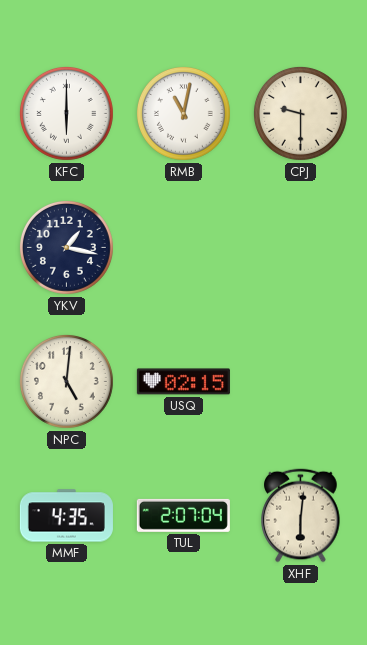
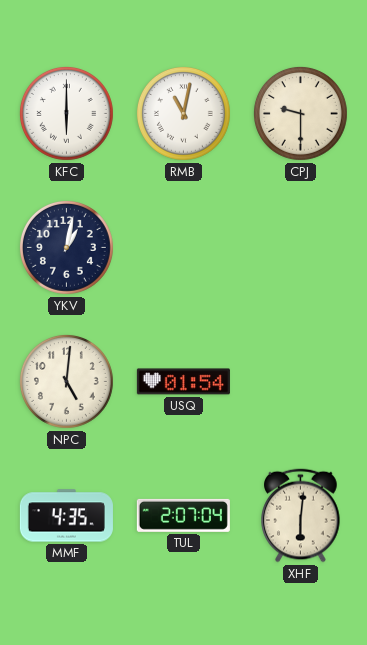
YKV: 1:17 -> 1:02 (66, 247)
USQ: 02:15 -> 01:54 (183, 382)
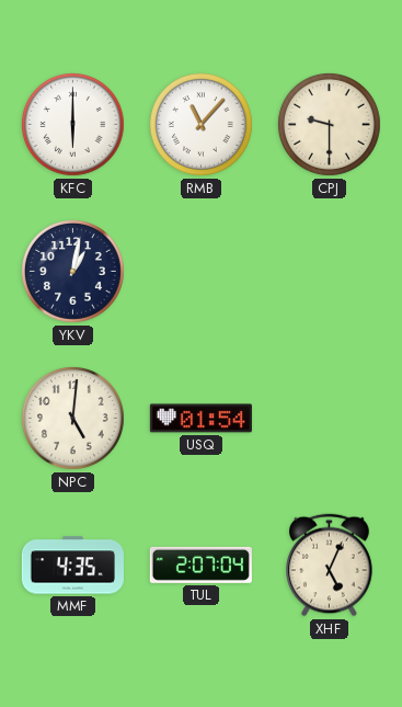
RMB: 11:02 -> 11:07 (200, 124)
XHF: 6:01 -> 5:04 (330, 566)
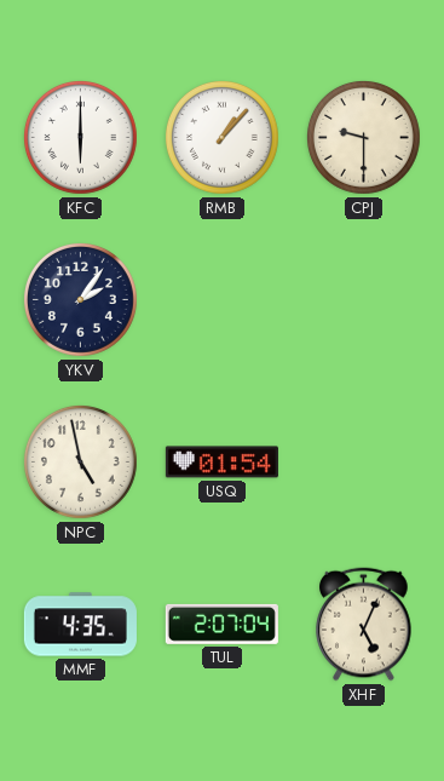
RMB: 11:07 -> 1:07 (221, 137)
YKV: 1:02 -> 2:06 (80, 299)
NPC: 5:01 -> 4:58 (80, 461)
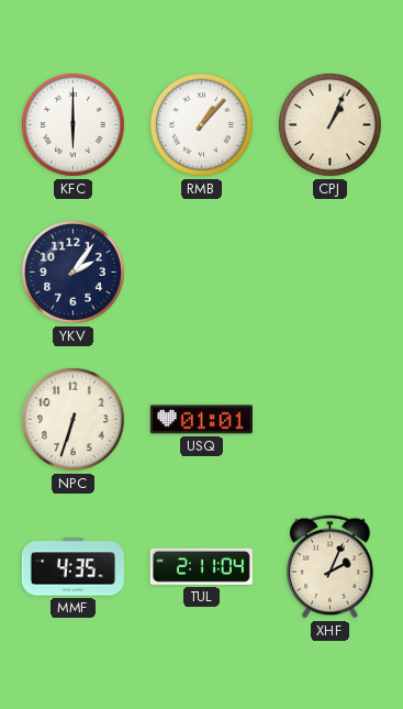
CPJ: 9:30 -> 1:04 (329, 124)
NPC: 4:58 -> 6:33 (72, 419)
USQ: 01:54 -> 01:01 (201, 420)
TUL: 2:07 -> 2:11 (201, 566)
XHF: 5:04 -> 2:04 (331, 567)
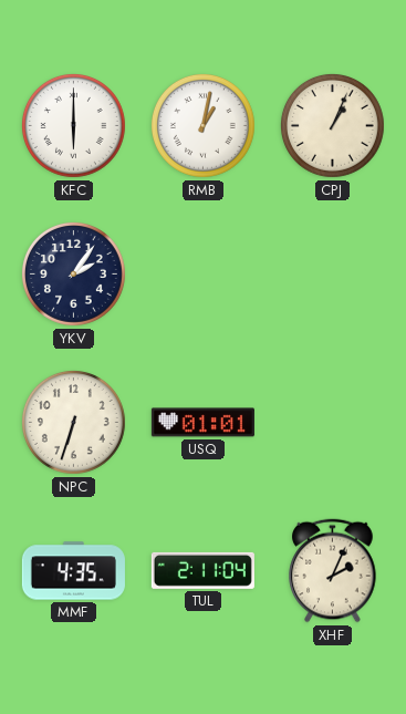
RMB: 1:07 -> 1:02 (202, 125)
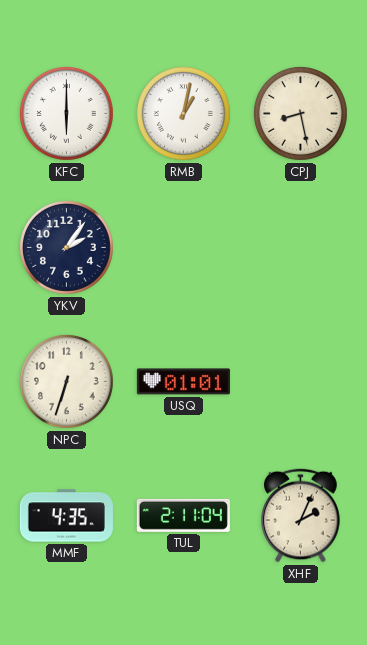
CPJ: 1:04 -> 8:28 (300, 113)
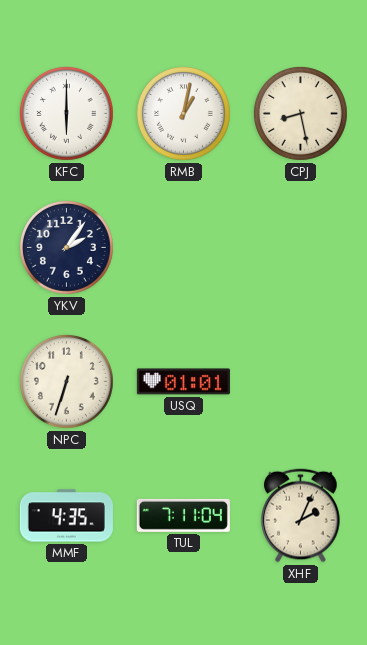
TUL: 2:11 -> 7:11 (183, 515)
